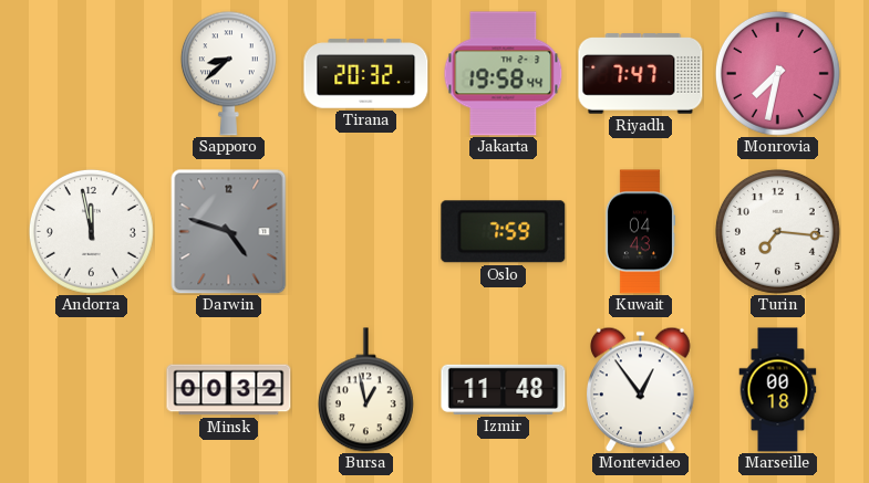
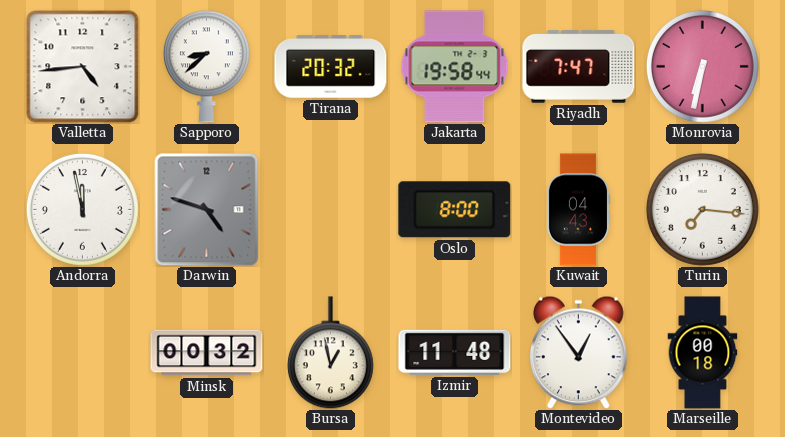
Valletta: none -> 4:44 (83, 67)
Monrovia: 7:32 -> 6:32 (702, 66)
Oslo: 7:59 -> 8:00 (455, 210)
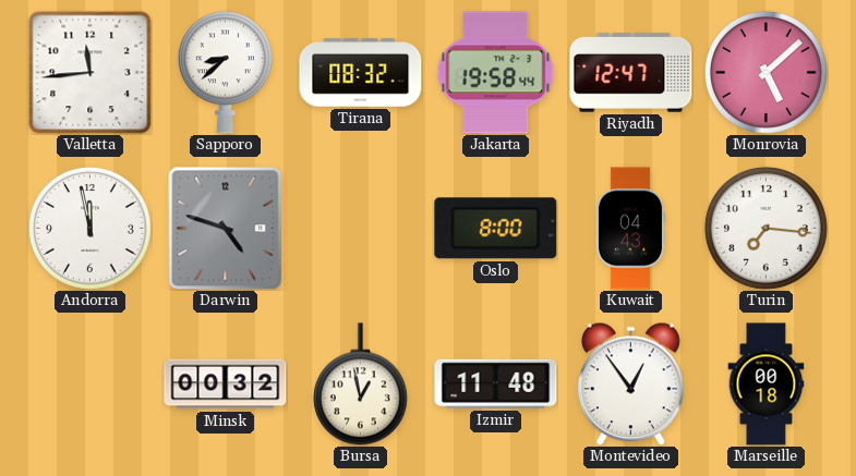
Valletta: 4:44 -> 11:44 (91, 73)
Tirana: 20:32 -> 08:32 (361, 73)
Riyadh: 7:47 -> 12:47 (631, 73)
Monrovia: 6:32 -> 5:08 (765, 72)
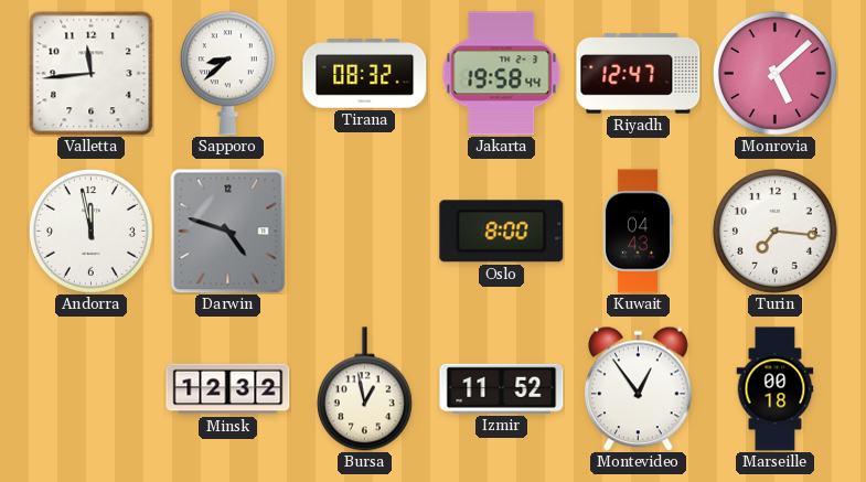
Minsk: 00:32 -> 12:32 (228, 389)
Izmir: 11:48 -> 11:52 (502, 388)
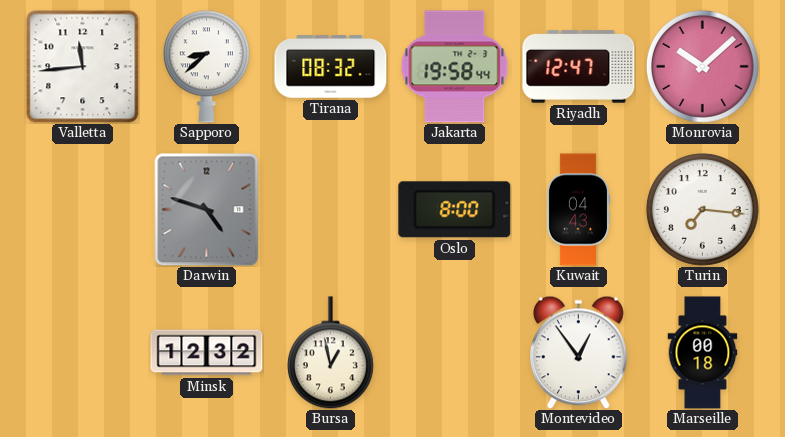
Monrovia: 5:08 -> 10:08 (702, 66)
Andorra: 11:58 -> none (90, 231)
Izmir: 11:52 -> none (502, 388)
